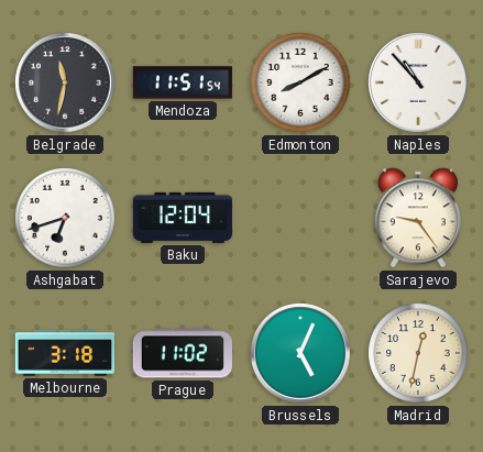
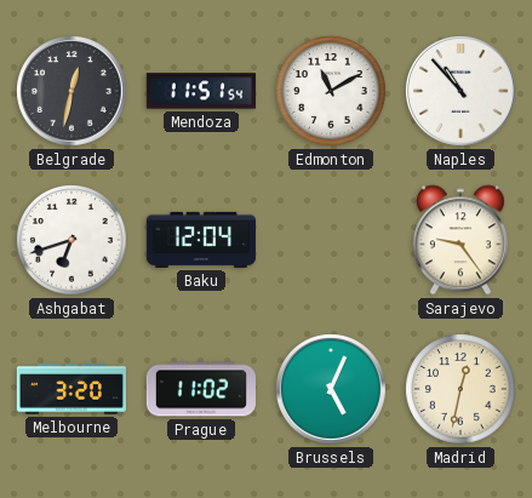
Belgrade: 11:32 -> 12:32 (73, 92)
Edmonton: 8:10 -> 11:10 (331, 91)
Melbourne: 3:18 -> 3:20 (71, 389)
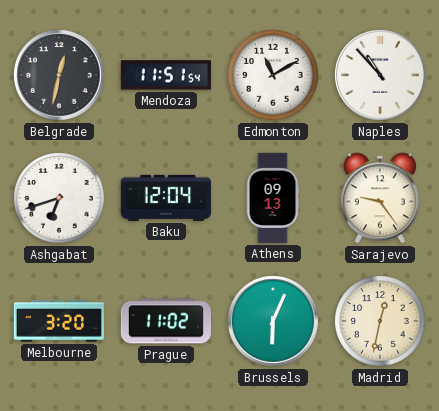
Athens: none -> 09:13 (273, 198)
Brussels: 5:04 -> 6:04 (274, 322)
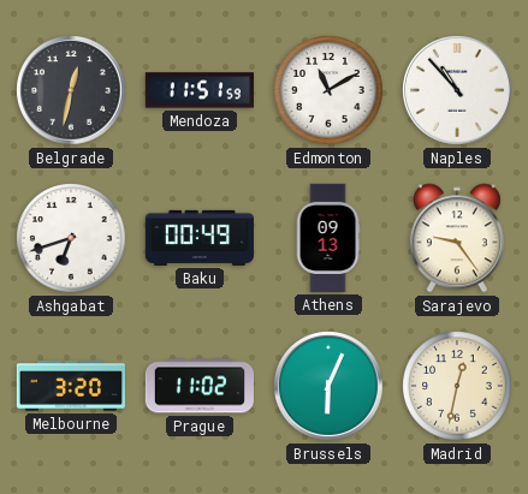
Mendoza: 11:51:54 -> 11:51:59 (200, 90)
Baku: 12:04 -> 00:49 (200, 238)
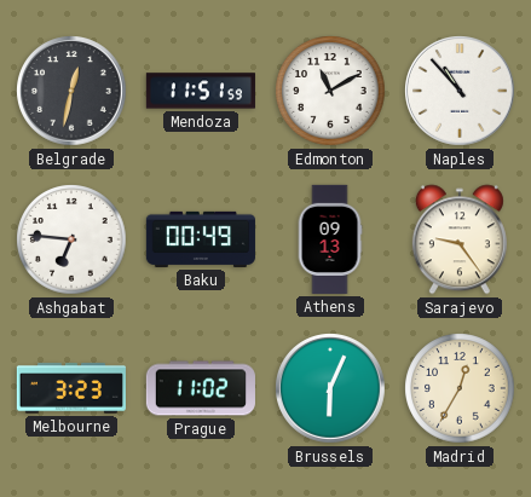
Ashgabat: 6:42 -> 6:46 (71, 239)
Melbourne: 3:20 -> 3:23 (71, 388)
Madrid: 12:32 -> 12:35 (460, 388)
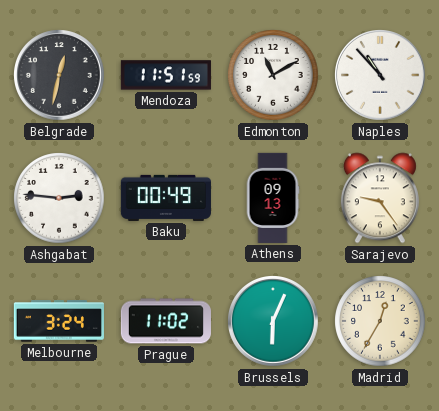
Ashgabat: 6:46 -> 2:46 (59, 198)
Melbourne: 3:23 -> 3:24 (59, 321)
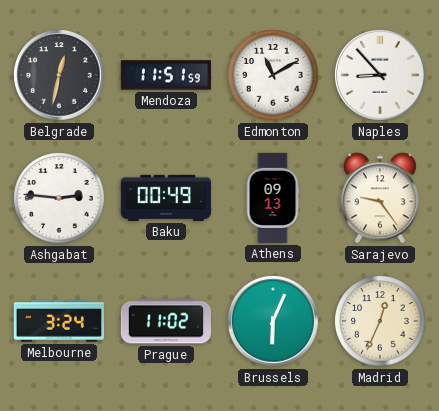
Naples: 10:53 -> 8:53 (381, 76)
Madrid: 12:35 -> 12:34 (380, 321)
